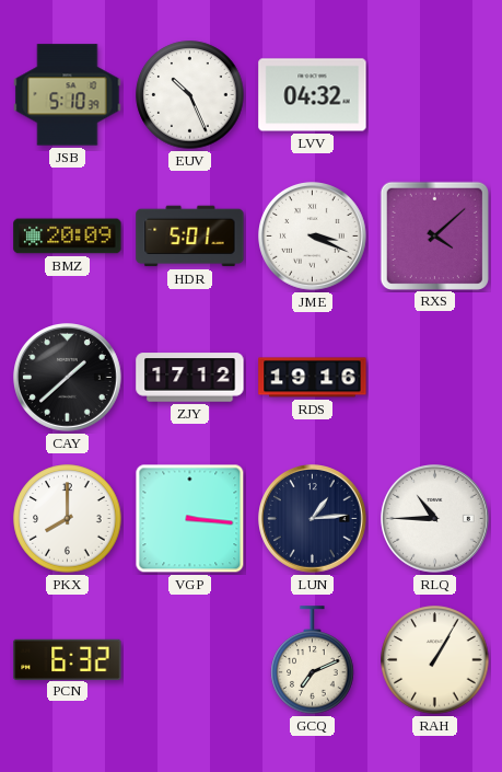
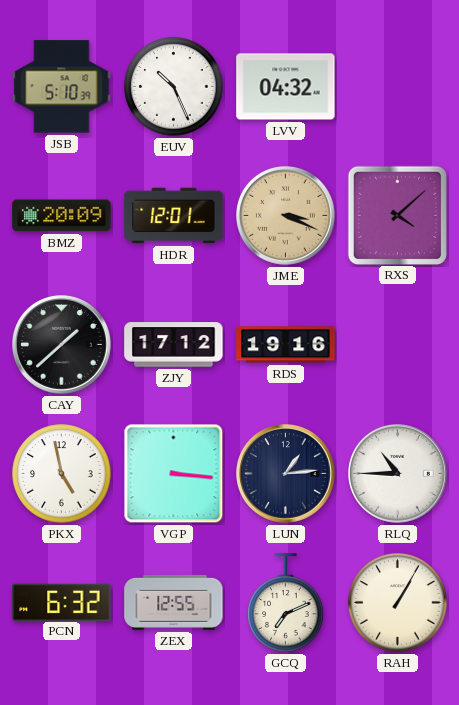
HDR: 5:01 -> 12:01 (174, 216)
JME dial: white -> champagne (286, 216)
PKX: 8:00 -> 4:58 (62, 474)
ZEX: none -> 12:55 (174, 602)
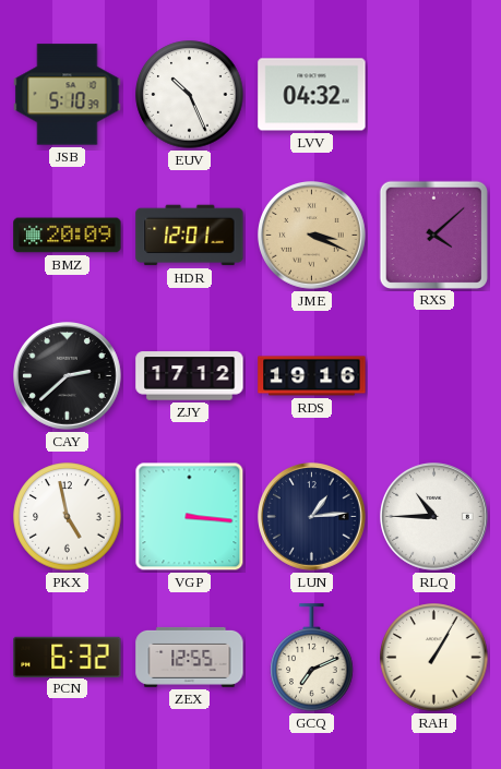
CAY: 1:38 -> 2:38 (68, 376)
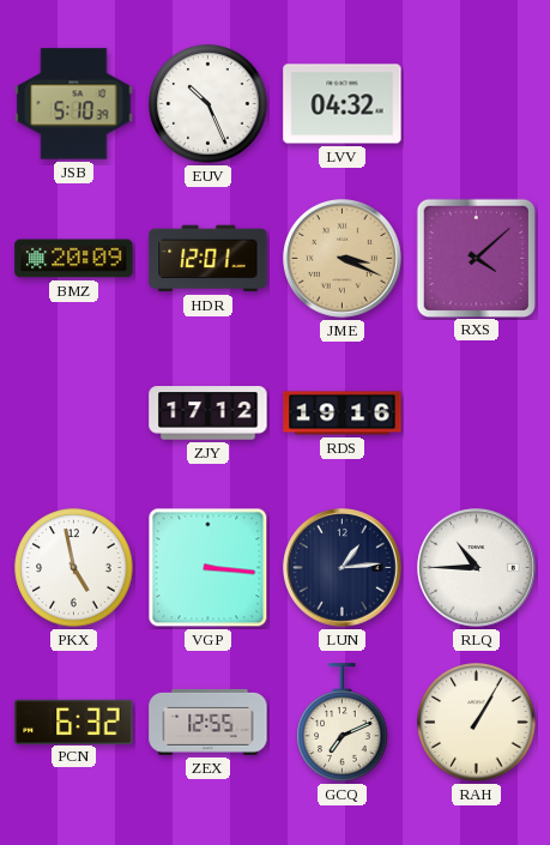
CAY: 2:38 -> none (68, 376)
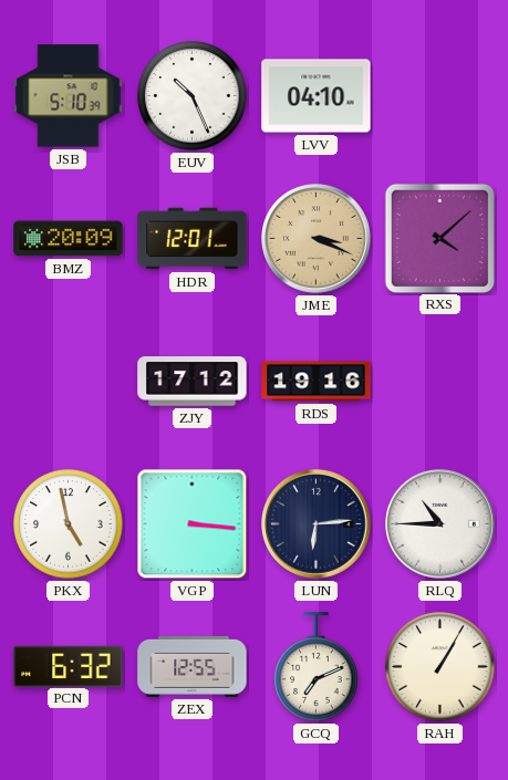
LVV: 04:32 -> 04:10 (317, 96)
LUN: 1:14 -> 6:14 (317, 524)
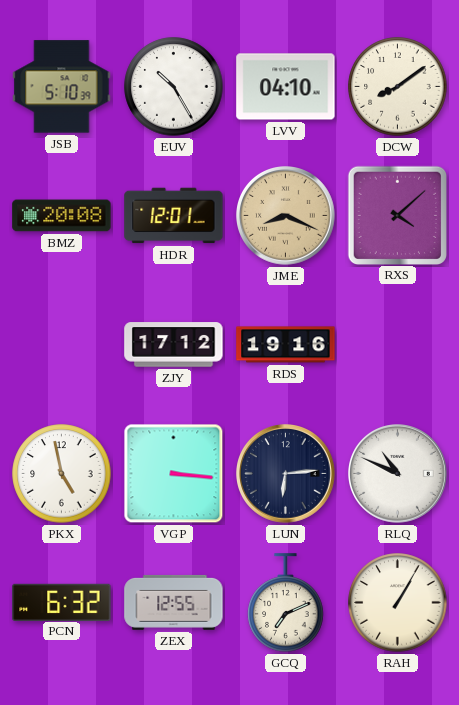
EUV: 10:26 -> 10:25 (174, 87)
DCW: none -> 8:09 (398, 87)
BMZ: 20:09 -> 20:08 (62, 216)
JME: 3:19 -> 8:19 (286, 216)
RLQ: 10:45 -> 10:49 (398, 474)
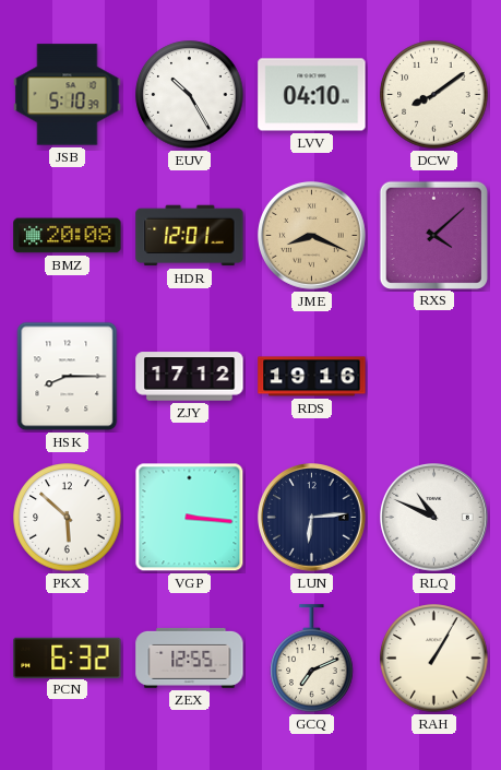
HSK: none -> 8:15 (68, 377)
PKX: 4:58 -> 5:52 (68, 518)
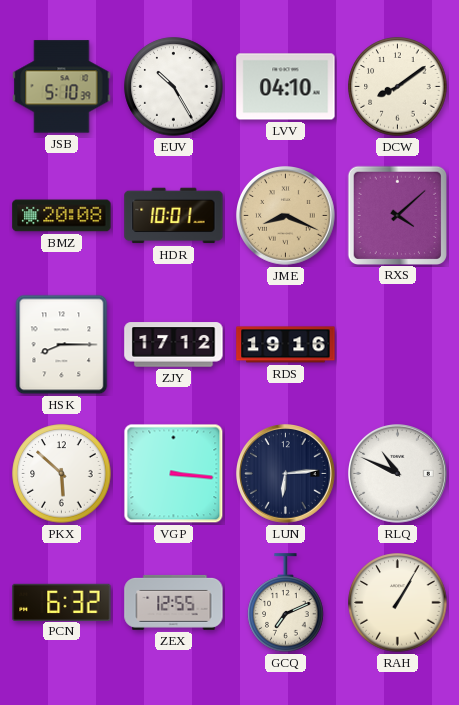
HDR: 12:01 -> 10:01 (174, 216)
